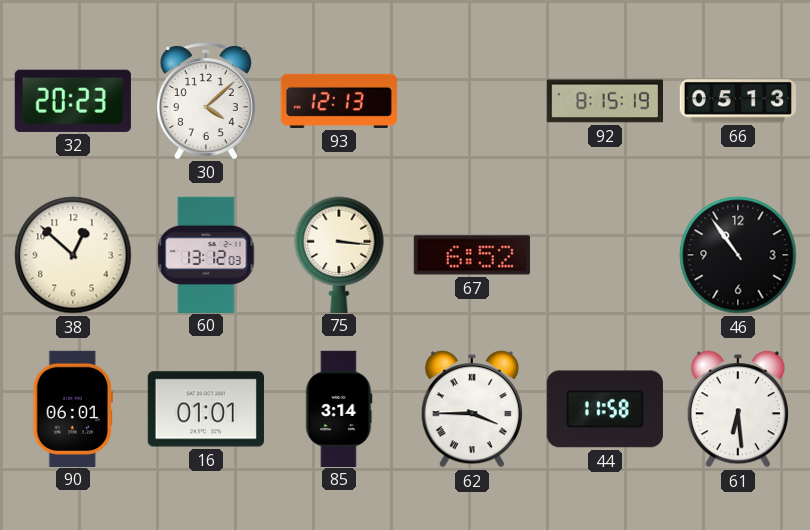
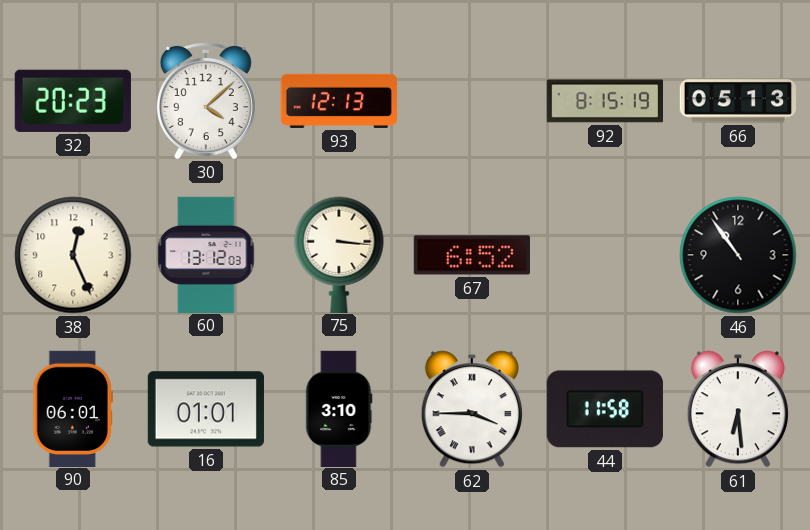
38: 12:52 -> 12:26 (73, 255)
85: 3:14 -> 3:10 (339, 408)
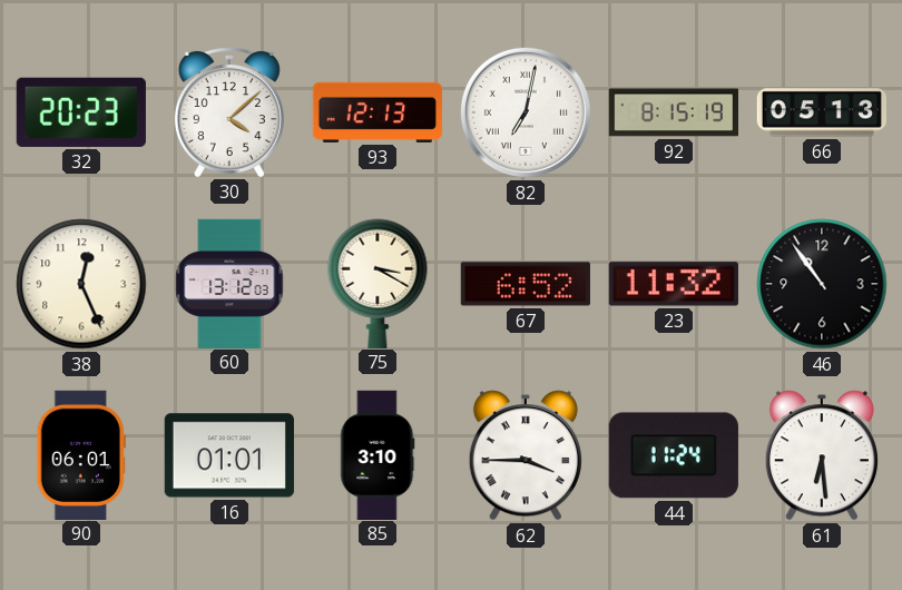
82: none -> 7:02 (526, 112)
75: 3:16 -> 3:20 (378, 283)
23: none -> 11:32 (674, 284)
44: 11:58 -> 11:24 (674, 455)
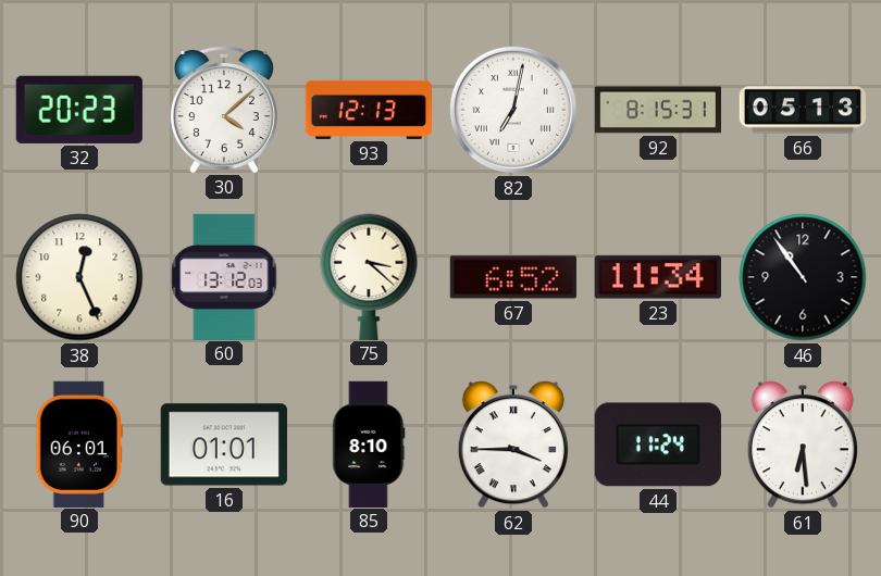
92: 8:15:19 -> 8:15:31 (657, 110)
75: 3:20 -> 3:22 (369, 276)
23: 11:32 -> 11:34 (658, 277)
85: 3:10 -> 8:10 (369, 443)
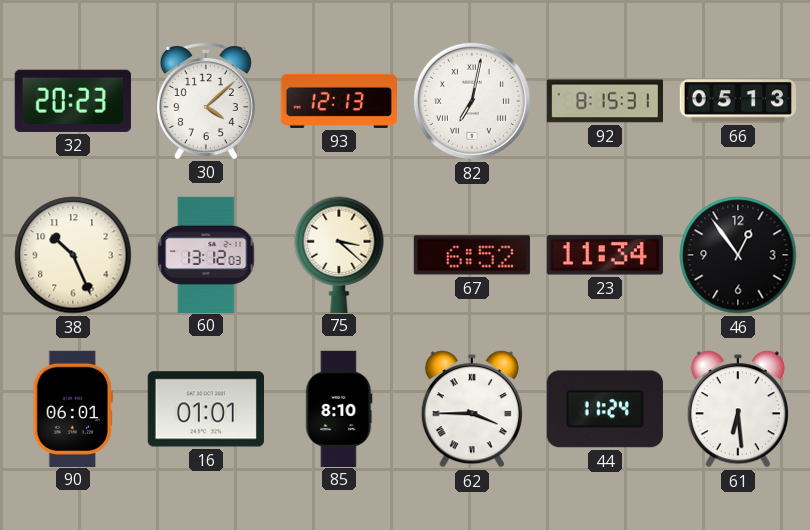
38: 12:26 -> 10:26 (73, 255)
46: 10:54 -> 12:54 (738, 255)
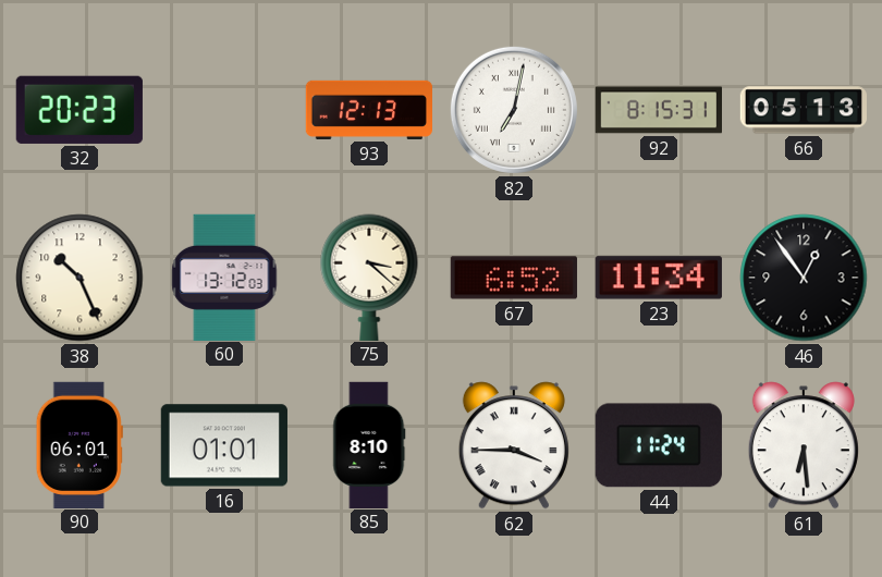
30: 4:08 -> none (206, 100)
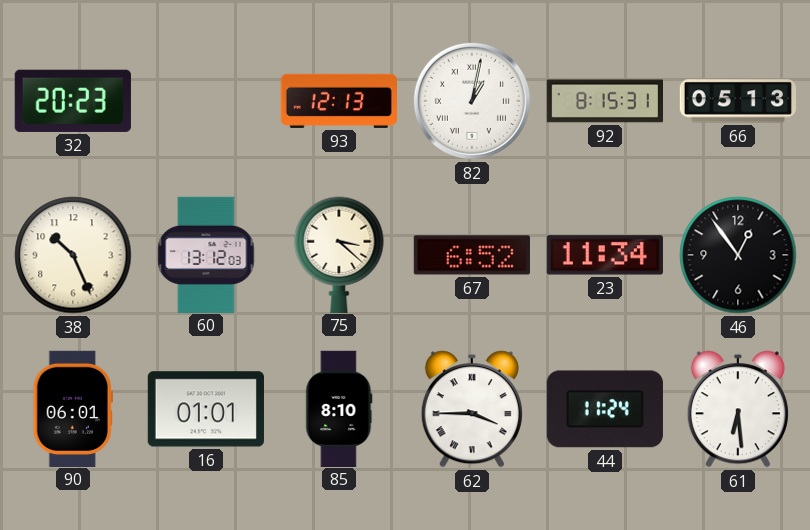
82: 7:02 -> 1:02 (472, 101)
